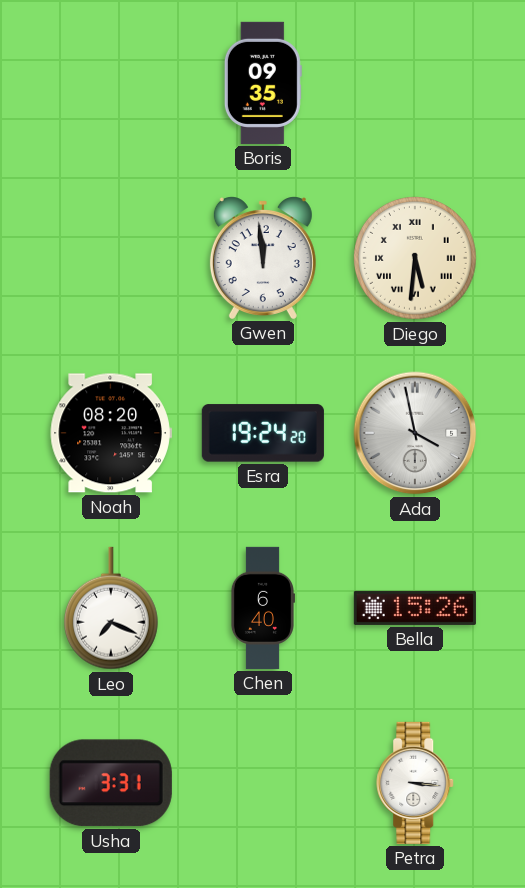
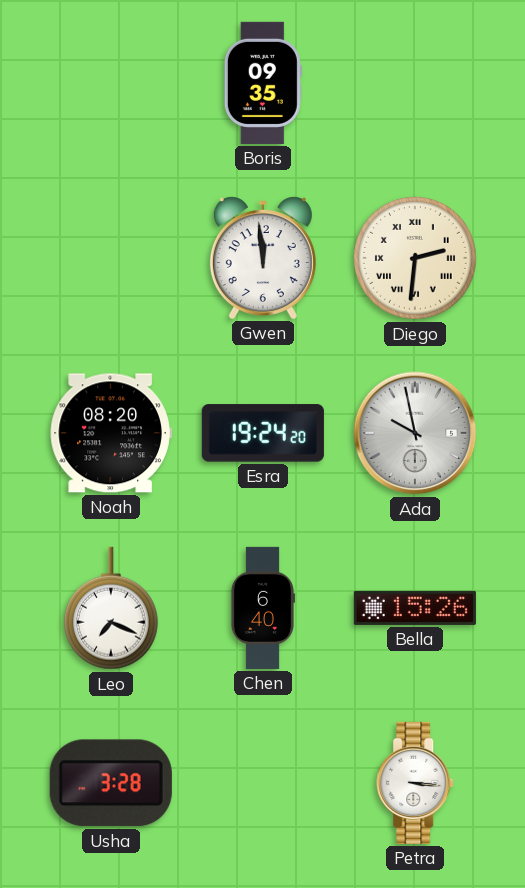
Diego: 5:31 -> 2:31 (416, 259)
Ada: 3:58 -> 9:58 (415, 433)
Usha: 3:31 -> 3:28 (111, 783)
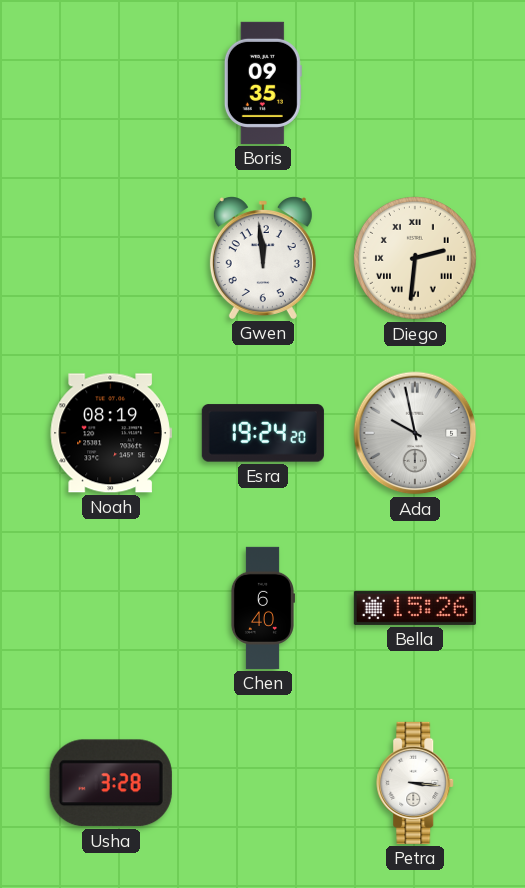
Noah: 08:20 -> 08:19 (111, 433)
Leo: 7:19 -> none (111, 608)
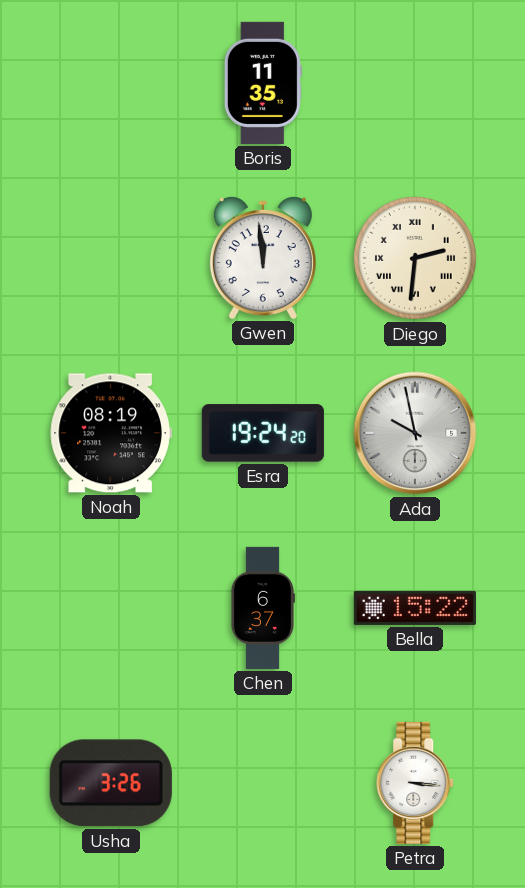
Boris: 09:35 -> 11:35 (263, 83)
Chen: 6:40 -> 6:37 (262, 608)
Bella: 15:26 -> 15:22 (415, 608)
Usha: 3:28 -> 3:26 (111, 783)
